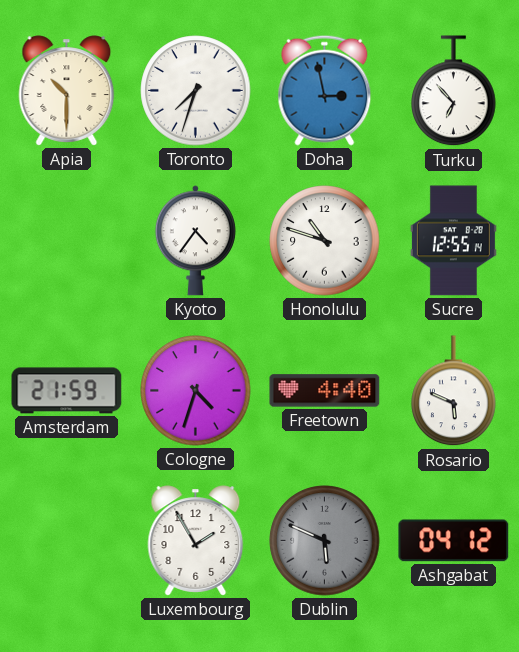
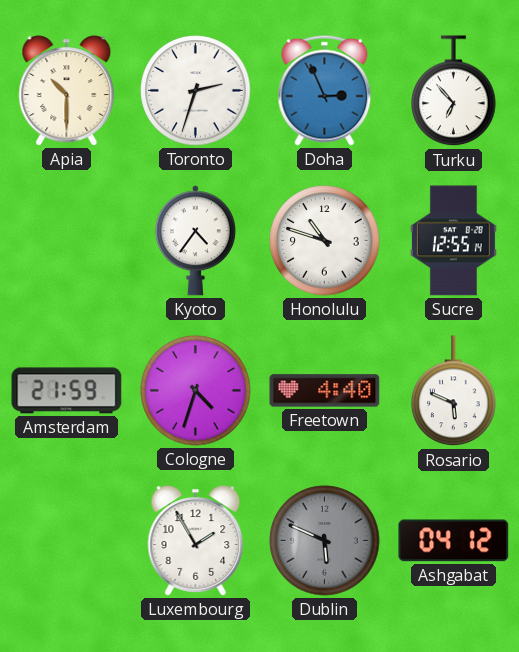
Toronto: 7:33 -> 2:33 (196, 91)
Doha: 2:58 -> 2:56 (325, 90)
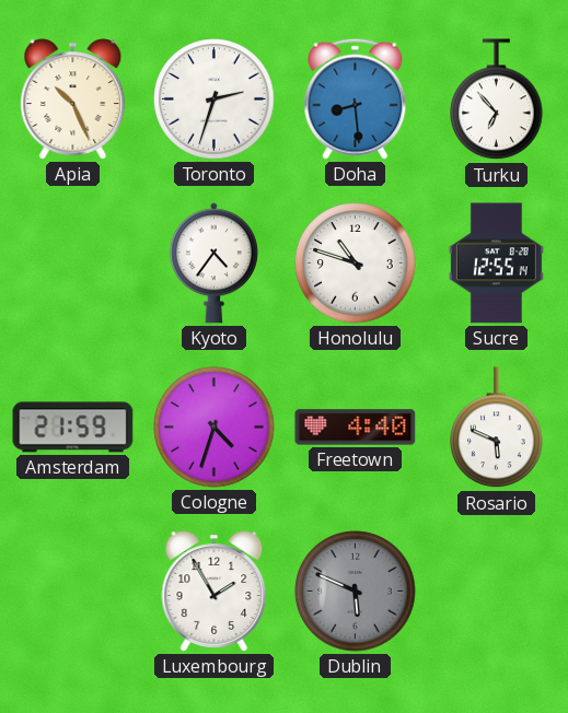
Apia: 10:30 -> 10:26 (73, 100)
Doha: 2:56 -> 8:29 (356, 98)
Ashgabat: 04:12 -> none (454, 541)
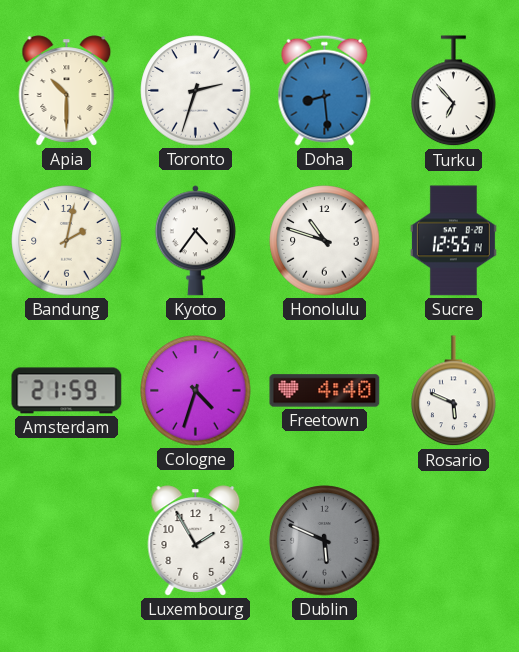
Apia: 10:26 -> 10:30 (67, 91)
Bandung: none -> 2:02 (67, 241)
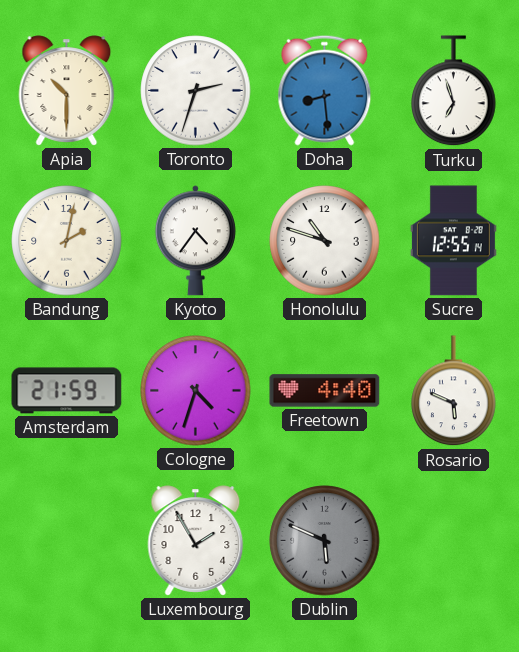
Turku: 6:53 -> 6:57 (454, 91)
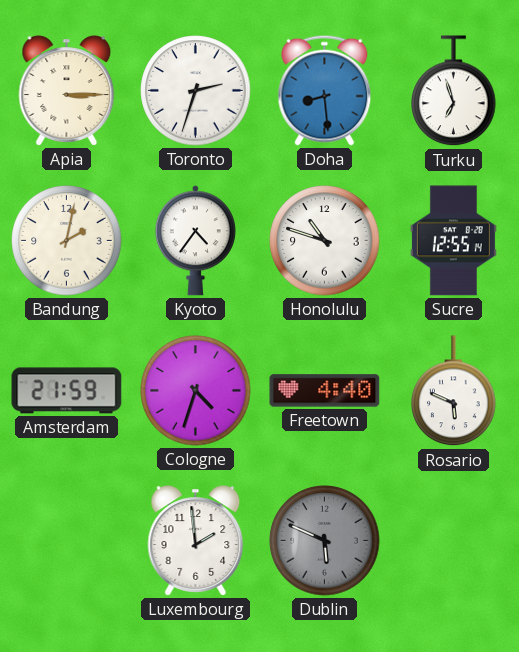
Apia: 10:30 -> 3:15 (67, 91)
Luxembourg: 1:55 -> 1:59 (196, 541)
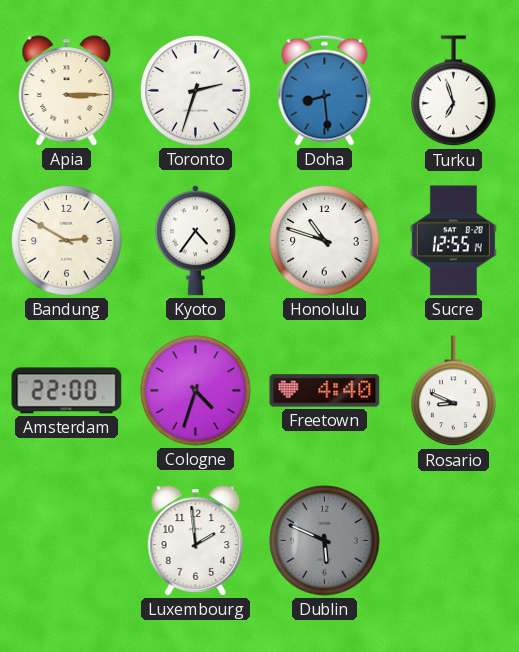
Bandung: 2:02 -> 2:50 (67, 241)
Amsterdam: 21:59 -> 22:00 (67, 391)
Rosario: 5:49 -> 8:49 (454, 391)
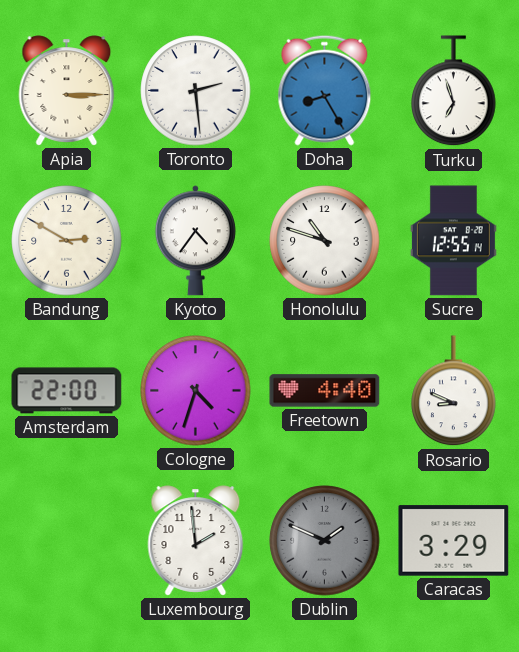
Toronto: 2:33 -> 2:29 (196, 91)
Doha: 8:29 -> 8:25 (325, 90)
Dublin: 5:49 -> 1:49 (325, 541)
Caracas: none -> 3:29 (454, 541)
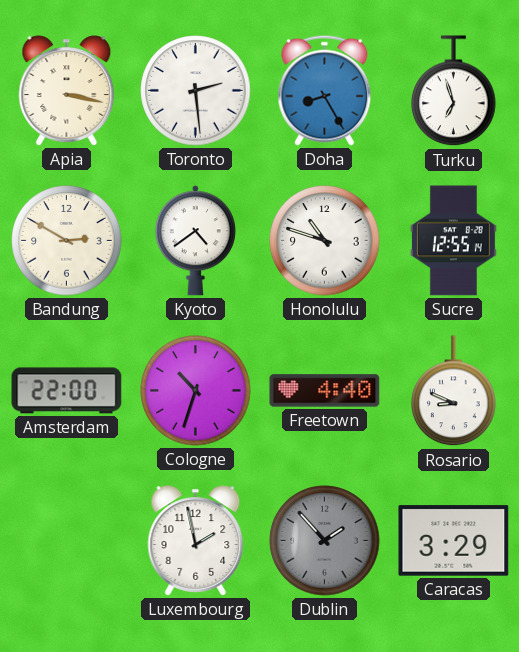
Apia: 3:15 -> 3:17 (67, 91)
Kyoto: 4:36 -> 4:39 (195, 241)
Cologne: 4:33 -> 10:33 (196, 391)
Luxembourg: 1:59 -> 1:58 (196, 541)
Dublin: 1:49 -> 1:53 (325, 541)
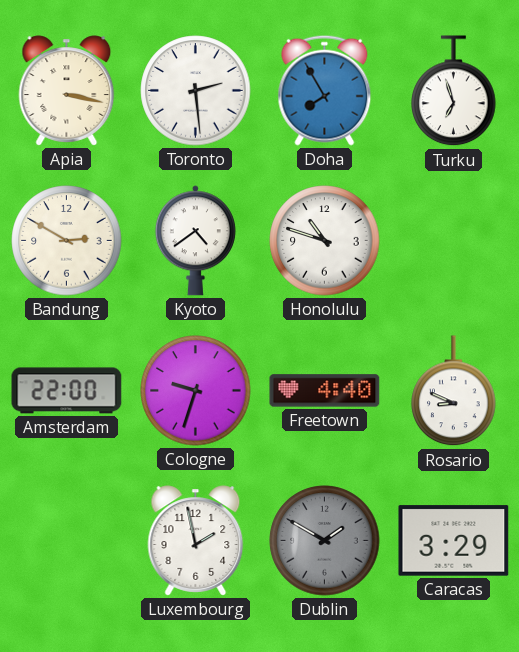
Doha: 8:25 -> 7:55 (325, 90)
Sucre: 12:55 -> none (453, 241)
Cologne: 10:33 -> 9:33 (196, 391)
Dublin: 1:53 -> 1:50 (325, 541)
